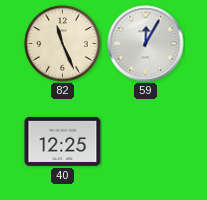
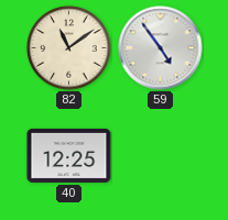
82: 11:26 -> 11:09 (69, 48)
59: 12:05 -> 4:54 (161, 48)
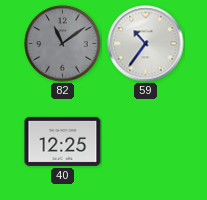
82 dial: cream -> grey (63, 44)
59: 4:54 -> 10:36 (146, 44)
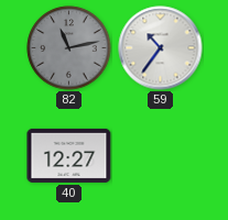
82: 11:09 -> 11:13 (69, 48)
40: 12:25 -> 12:27 (69, 155)
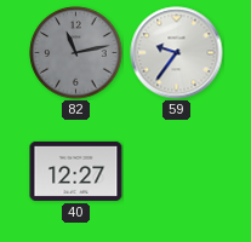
59: 10:36 -> 9:36 (177, 53)
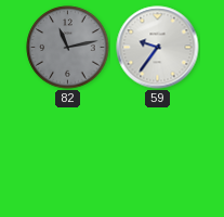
40: 12:27 -> none (76, 171)
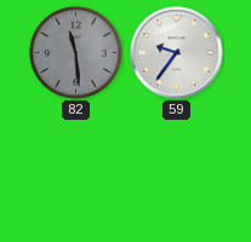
82: 11:13 -> 11:29 (76, 53)
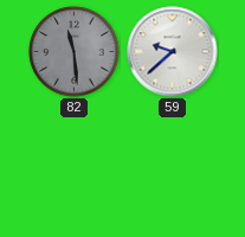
59: 9:36 -> 9:38 (173, 52)
